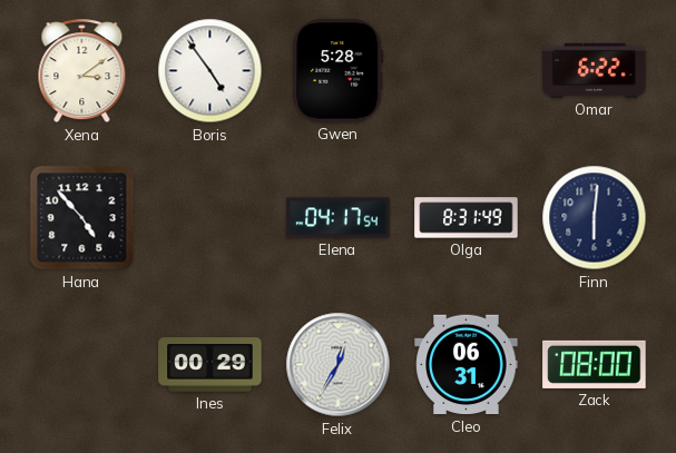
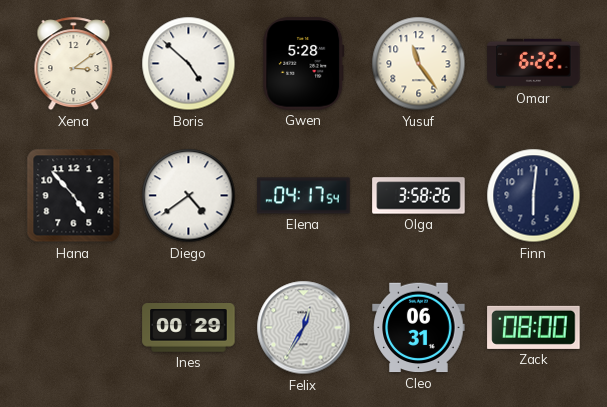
Boris: 4:54 -> 4:52 (189, 64)
Yusuf: none -> 11:24 (419, 64)
Diego: none -> 4:39 (189, 196)
Olga: 8:31 -> 3:58 (419, 196)
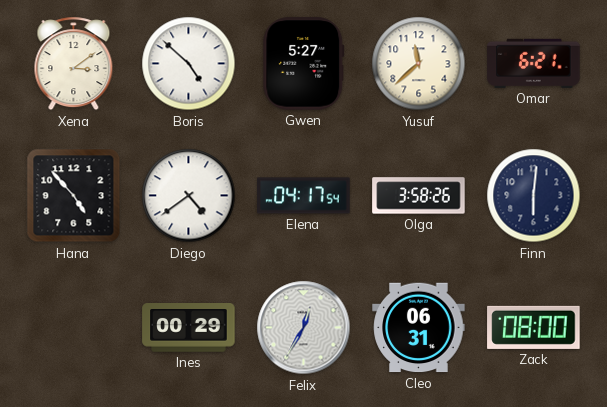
Gwen: 5:28 -> 5:27 (304, 64)
Yusuf: 11:24 -> 11:38 (419, 64)
Omar: 6:22 -> 6:21 (534, 63)
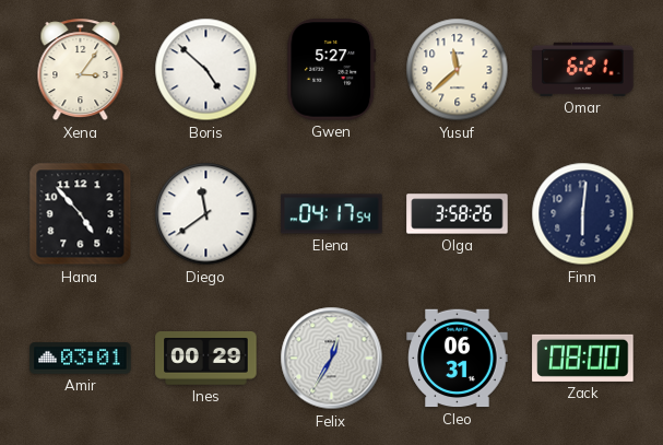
Xena: 3:09 -> 3:06 (81, 70)
Diego: 4:39 -> 11:39 (206, 214)
Amir: none -> 03:01 (81, 359)
